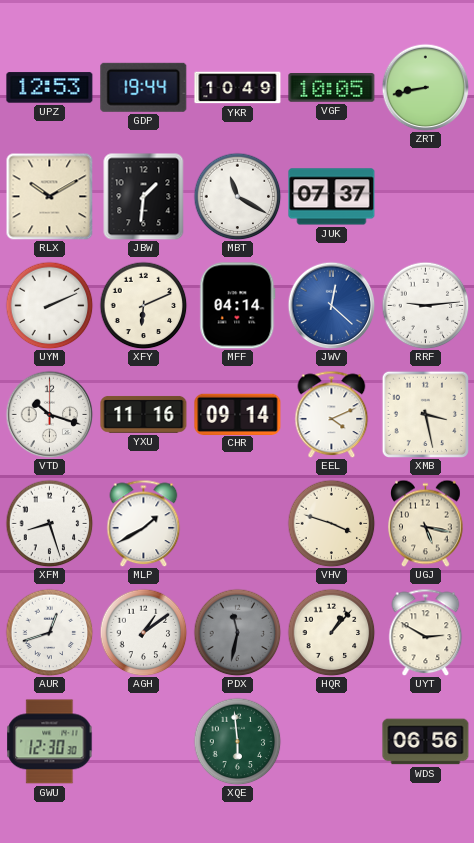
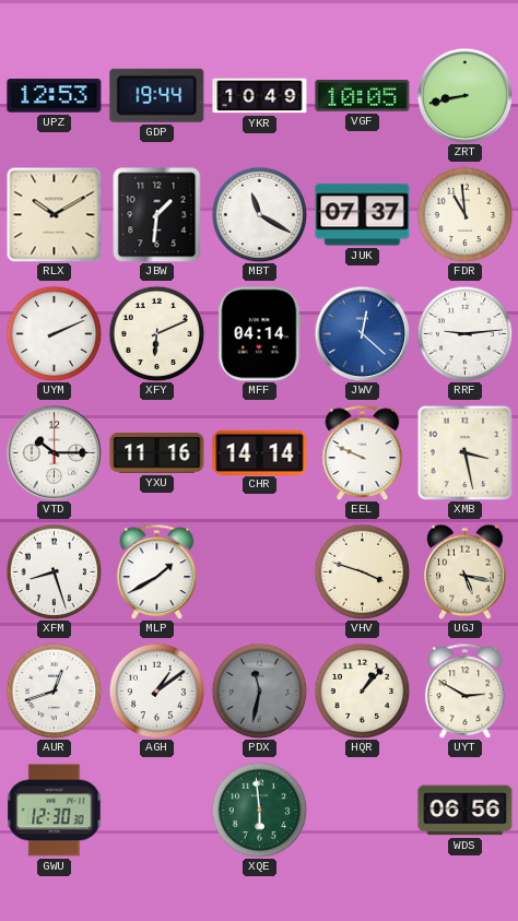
FDR: none -> 10:59 (464, 214)
VTD: 10:18 -> 10:15 (54, 452)
CHR: 09:14 -> 14:14 (260, 452)
EEL: 4:11 -> 9:49 (363, 452)
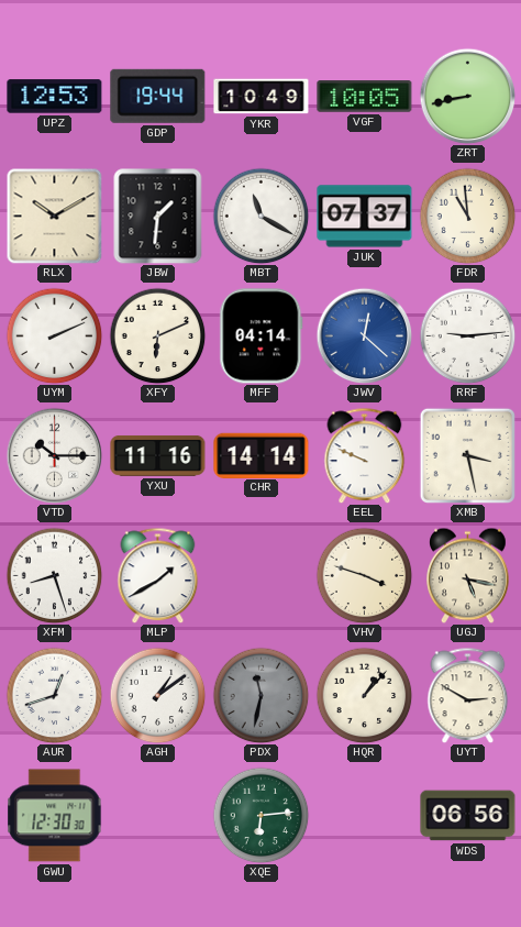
XQE: 5:59 -> 6:14 (260, 815)
